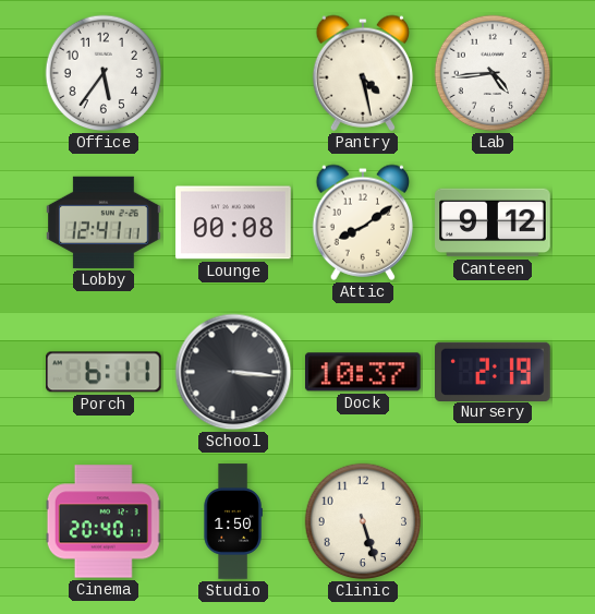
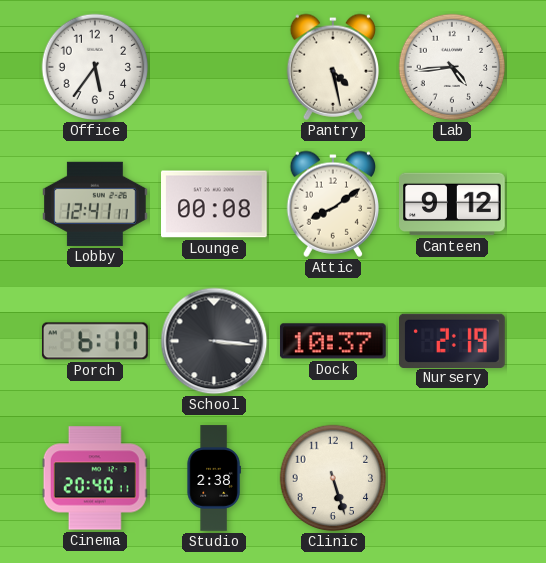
Studio: 1:50 -> 2:38 (214, 478)
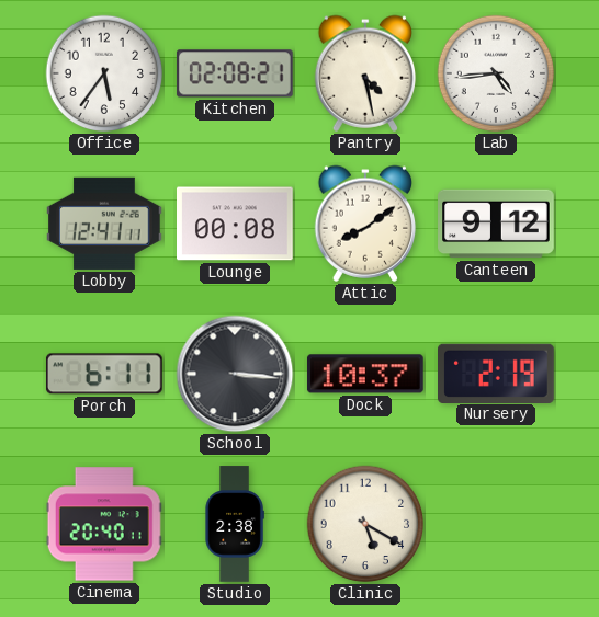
Kitchen: none -> 02:08 (235, 73)
Clinic: 5:27 -> 5:20 (365, 524)
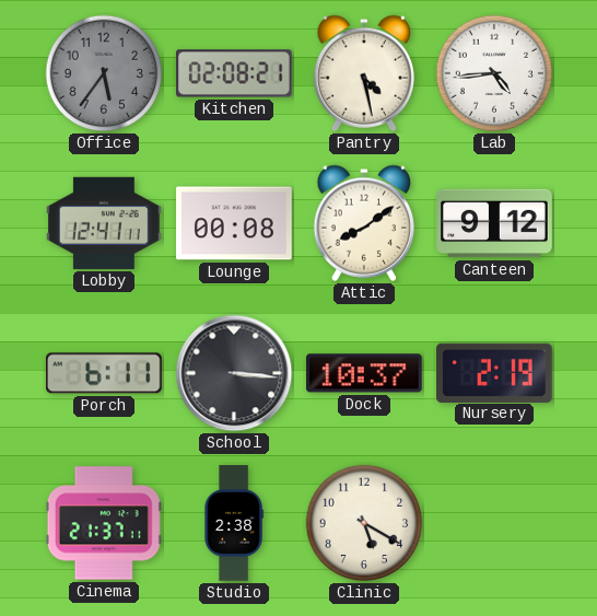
Office dial: white -> grey (104, 73)
Cinema: 20:40 -> 21:37 (104, 523)
